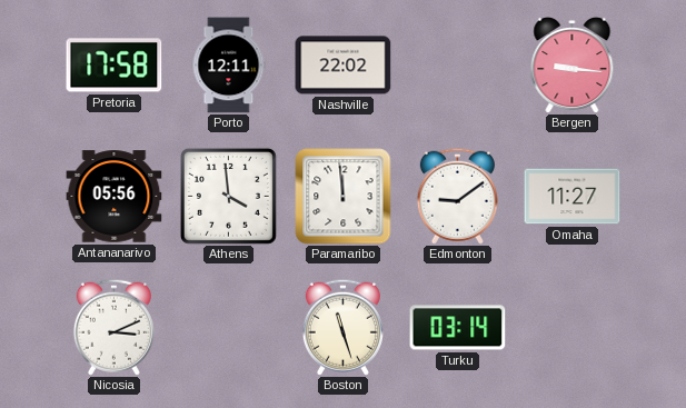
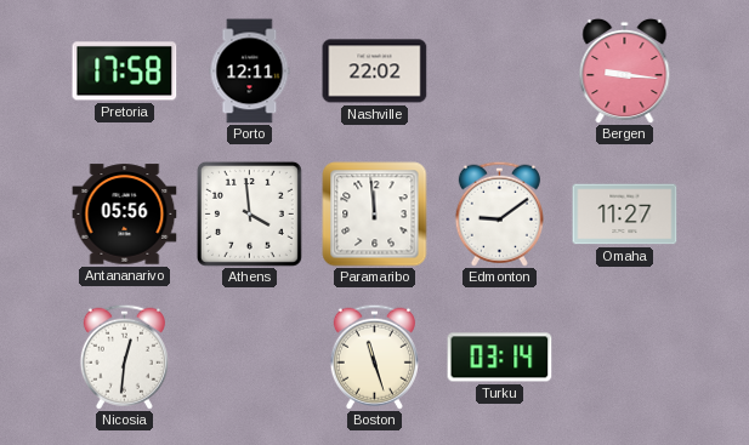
Nicosia: 3:11 -> 12:31 (124, 356)
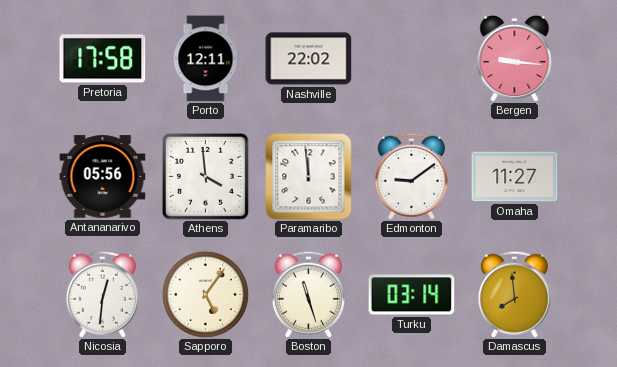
Sapporo: none -> 5:06 (205, 294)
Damascus: none -> 7:59 (514, 294)
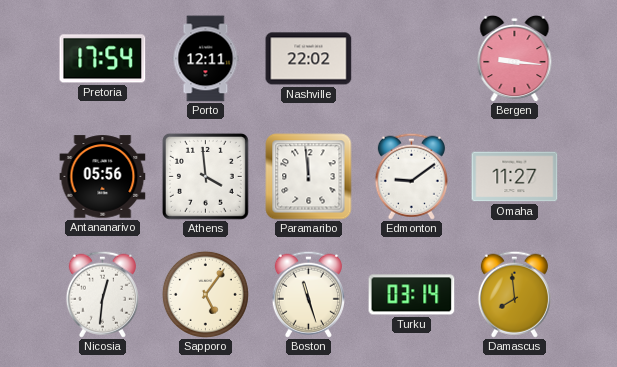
Pretoria: 17:58 -> 17:54 (103, 59)
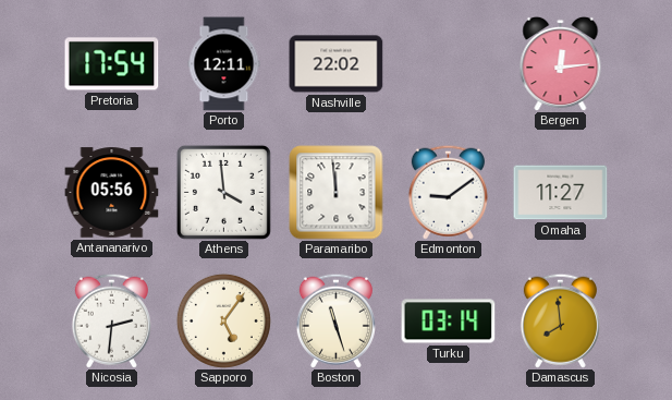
Bergen: 9:16 -> 12:14 (561, 63)
Nicosia: 12:31 -> 2:31 (111, 320)
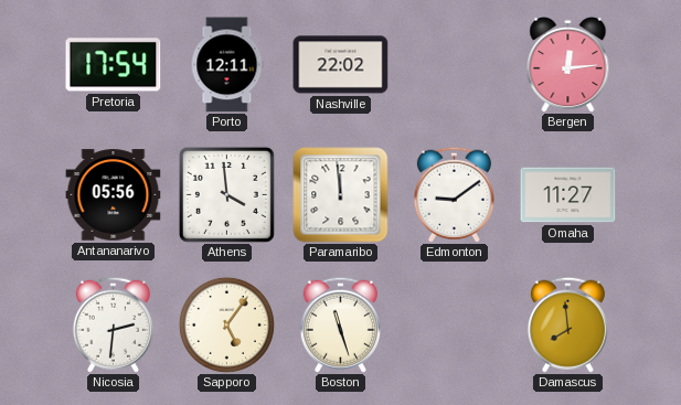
Turku: 03:14 -> none (449, 322)
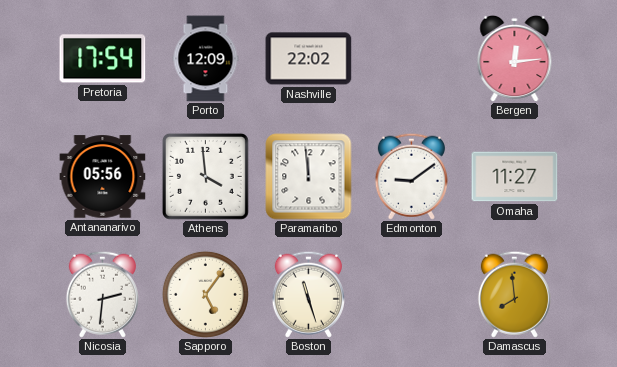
Porto: 12:11 -> 12:09 (206, 59)
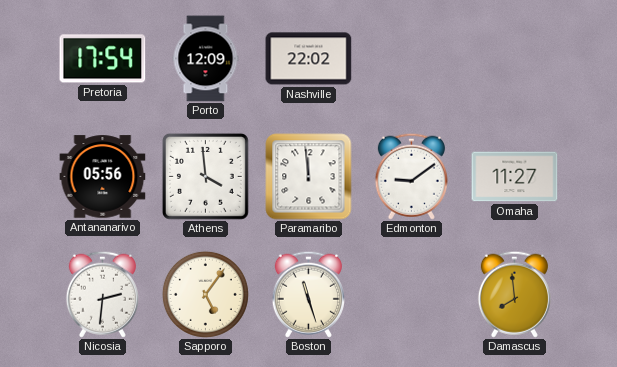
Bergen: 12:14 -> none (515, 58)
